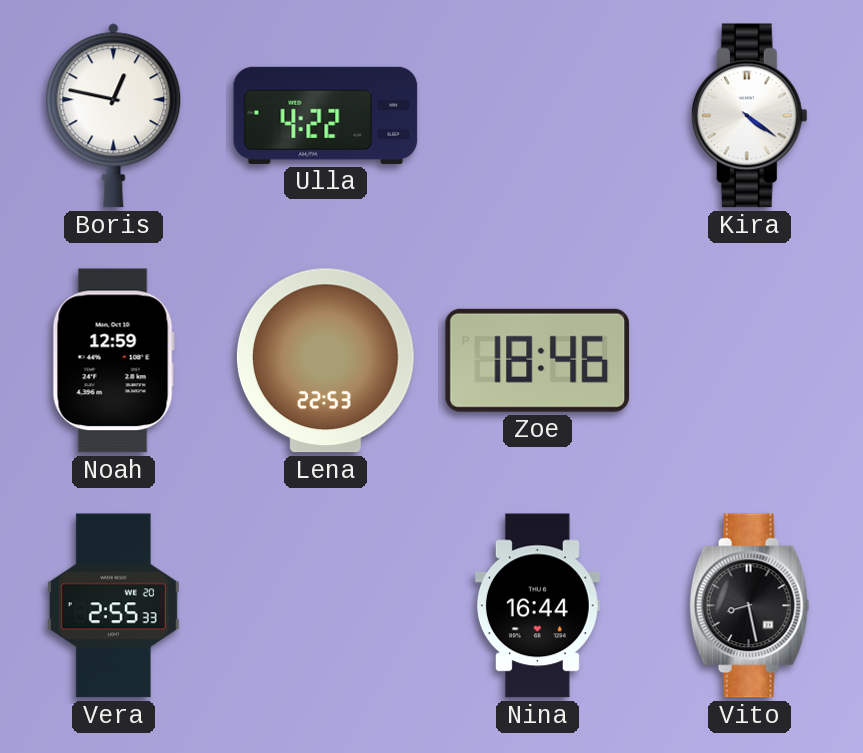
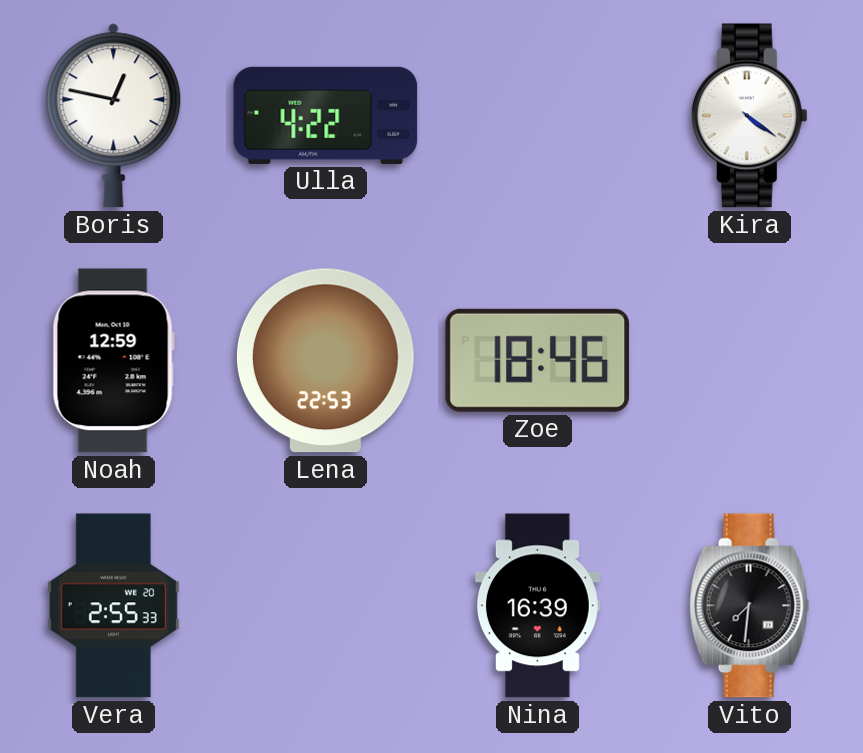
Nina: 16:44 -> 16:39 (537, 606)
Vito: 8:28 -> 7:31 (750, 606)
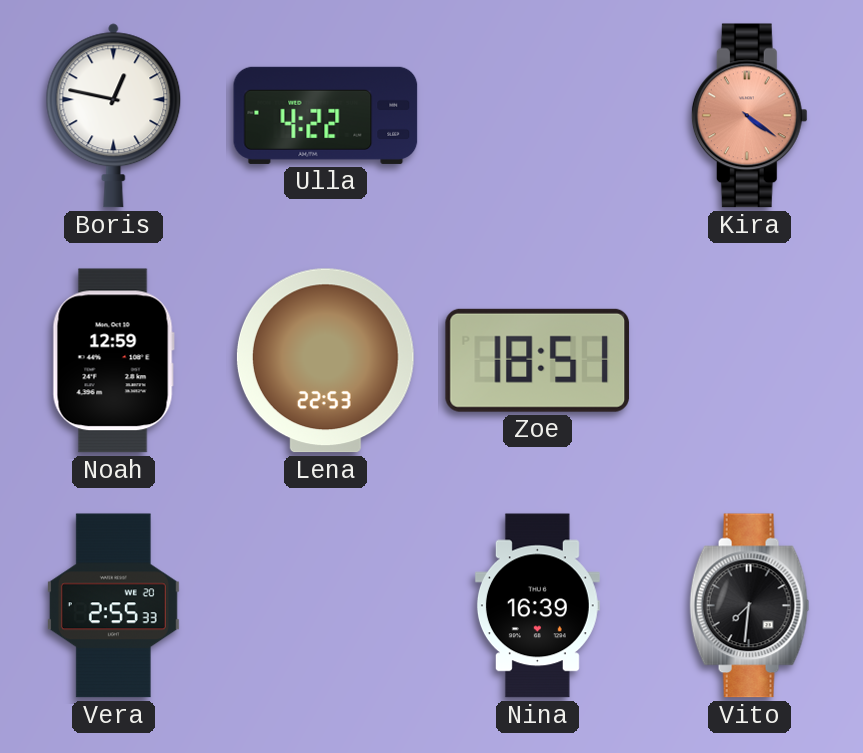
Kira dial: white -> salmon (749, 116)
Zoe: 18:46 -> 18:51 (538, 360)
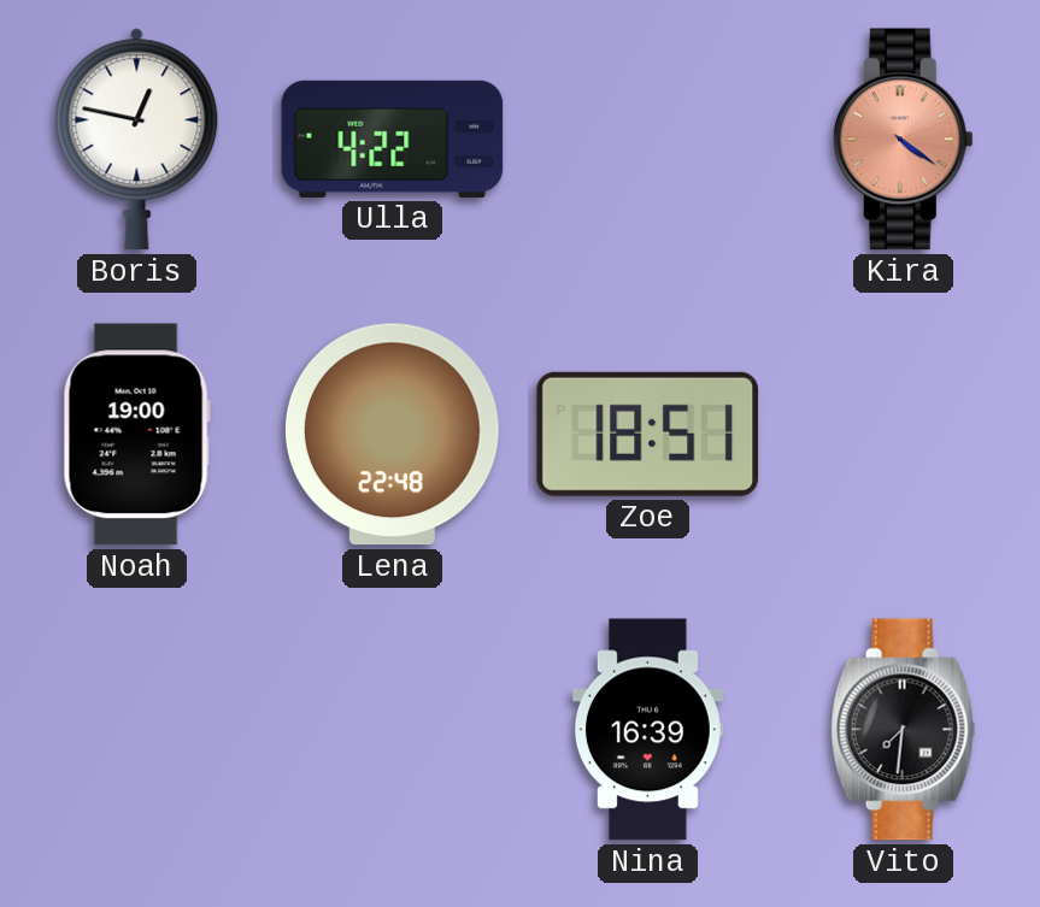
Noah: 12:59 -> 19:00 (136, 435)
Lena: 22:53 -> 22:48 (392, 435)
Vera: 2:55 -> none (113, 606)
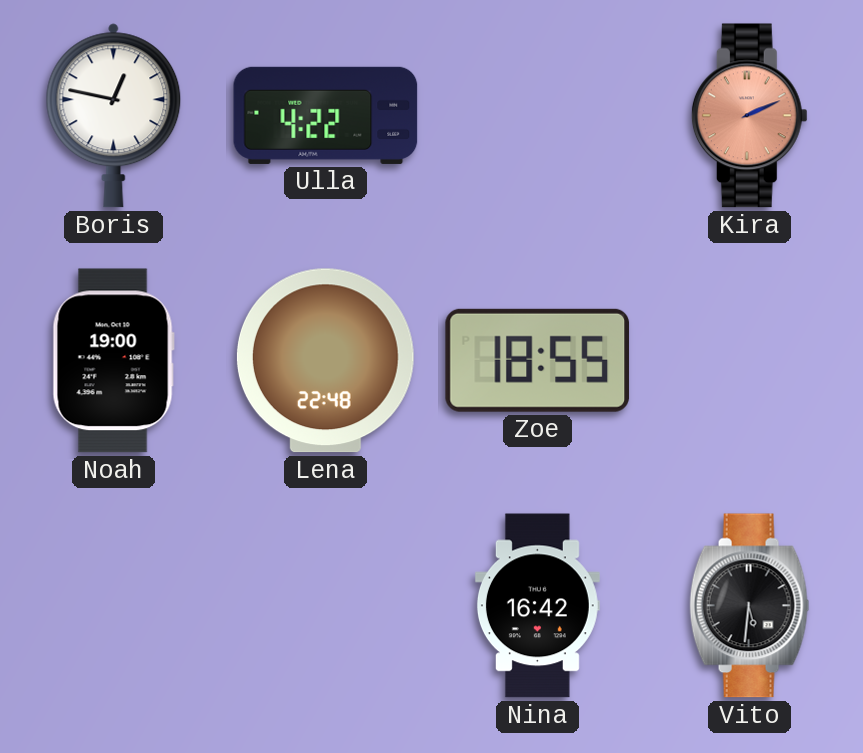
Kira: 4:21 -> 2:11 (749, 116)
Zoe: 18:51 -> 18:55 (538, 360)
Nina: 16:39 -> 16:42 (537, 606)
Vito: 7:31 -> 5:31 (750, 606)
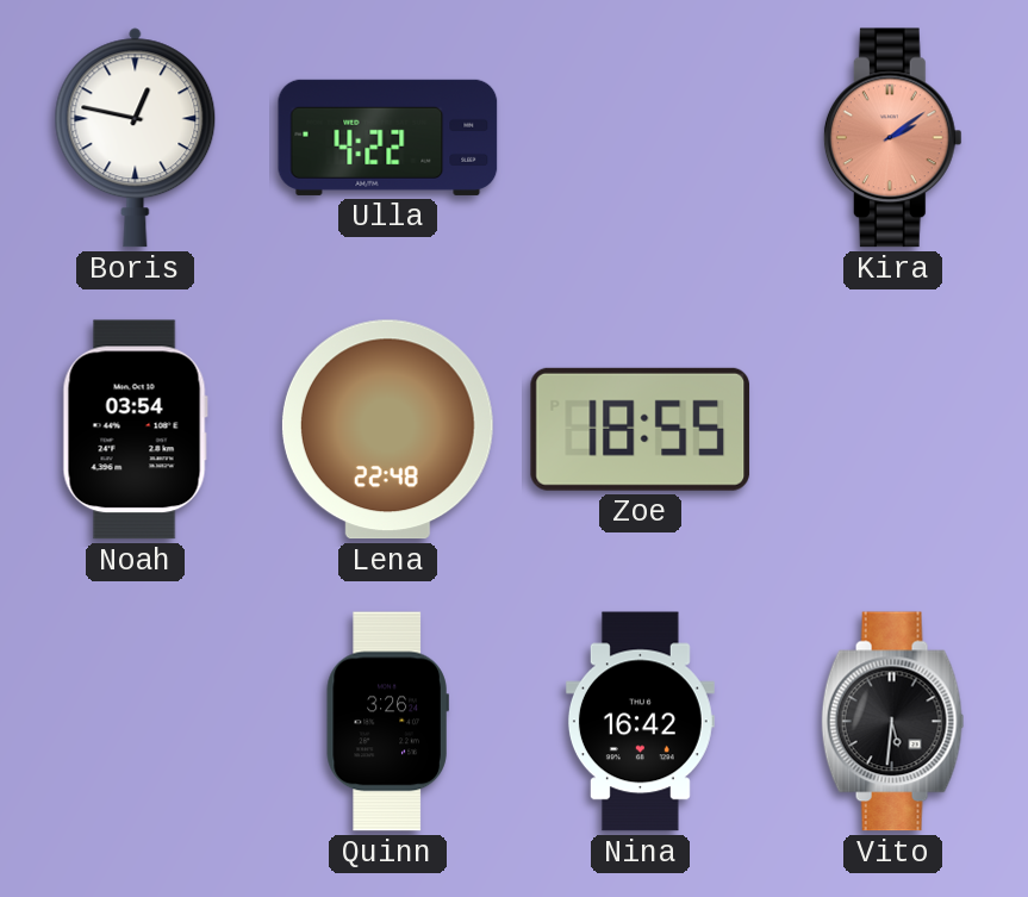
Kira: 2:11 -> 2:09 (892, 138)
Noah: 19:00 -> 03:54 (135, 430)
Quinn: none -> 3:26 (387, 722)
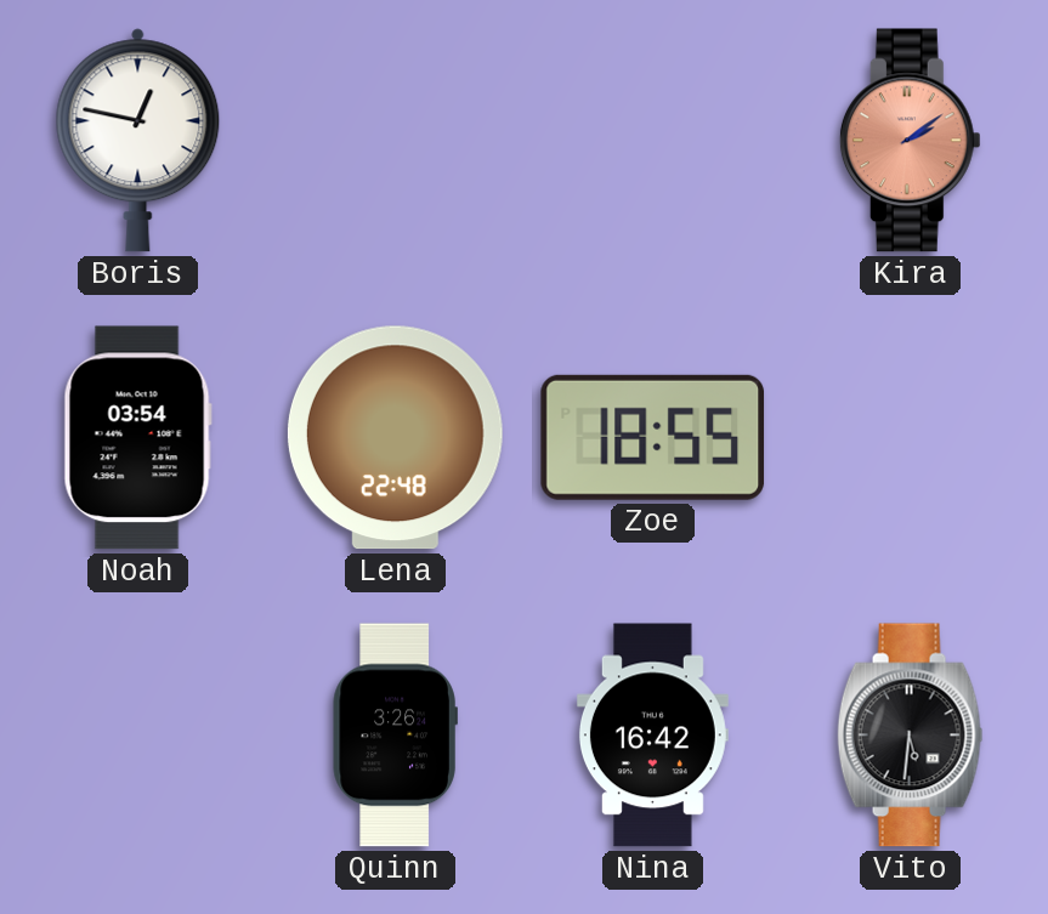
Ulla: 4:22 -> none (388, 137)
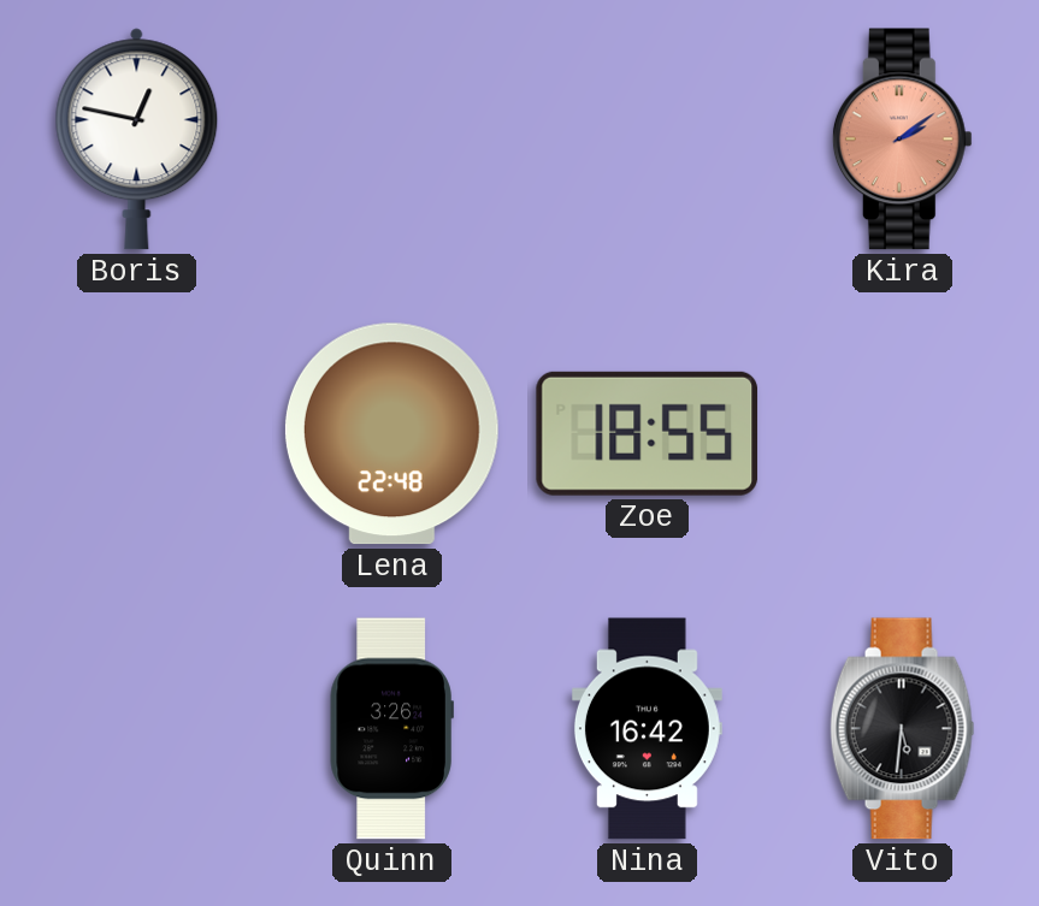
Noah: 03:54 -> none (137, 438)
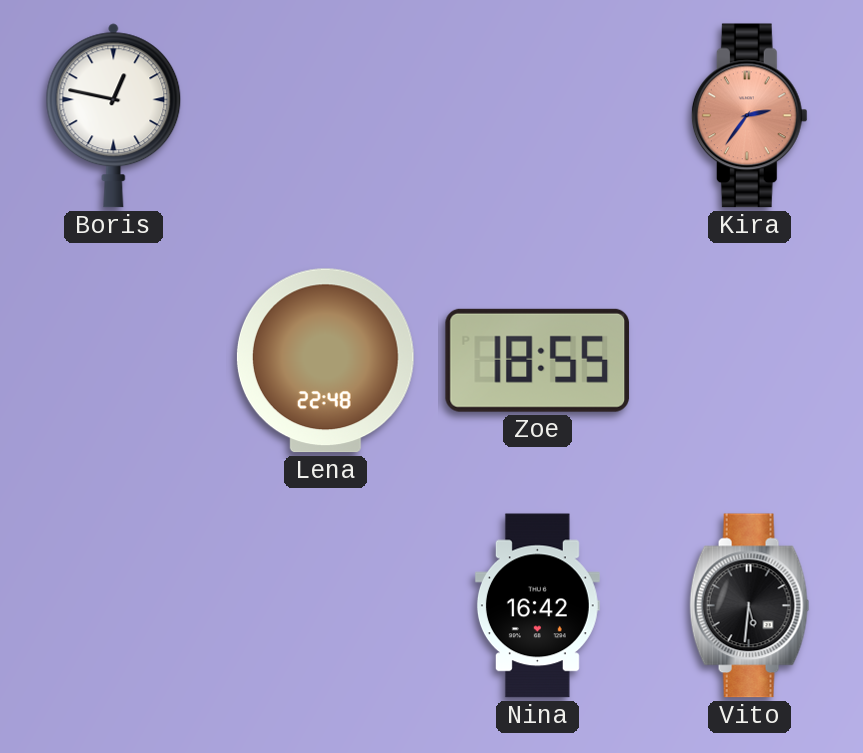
Kira: 2:09 -> 2:36 (749, 116)
Quinn: 3:26 -> none (391, 729)
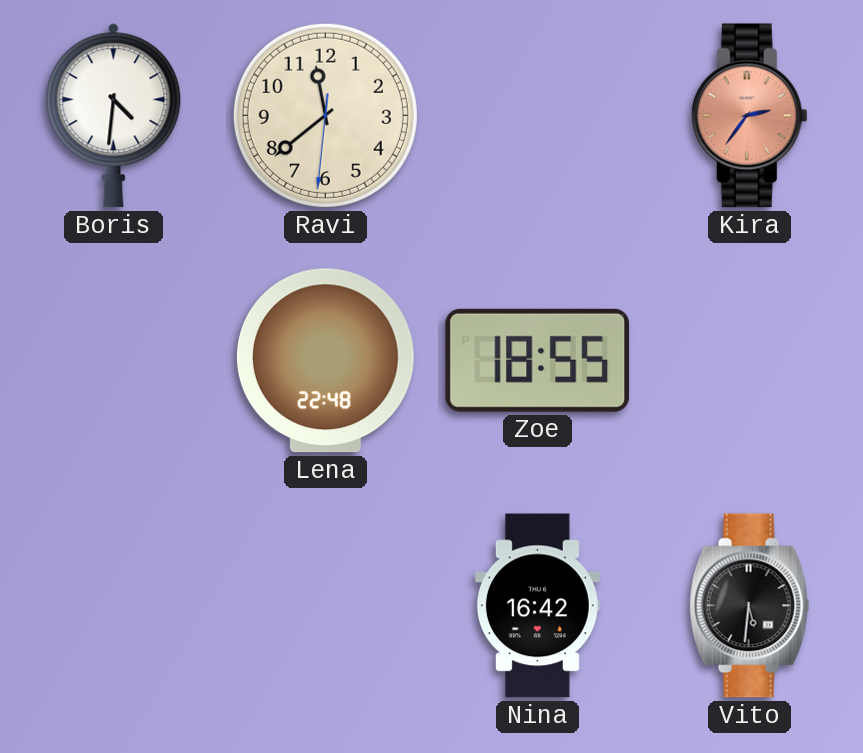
Boris: 12:47 -> 4:31 (114, 116)
Ravi: none -> 11:38 (325, 115)
